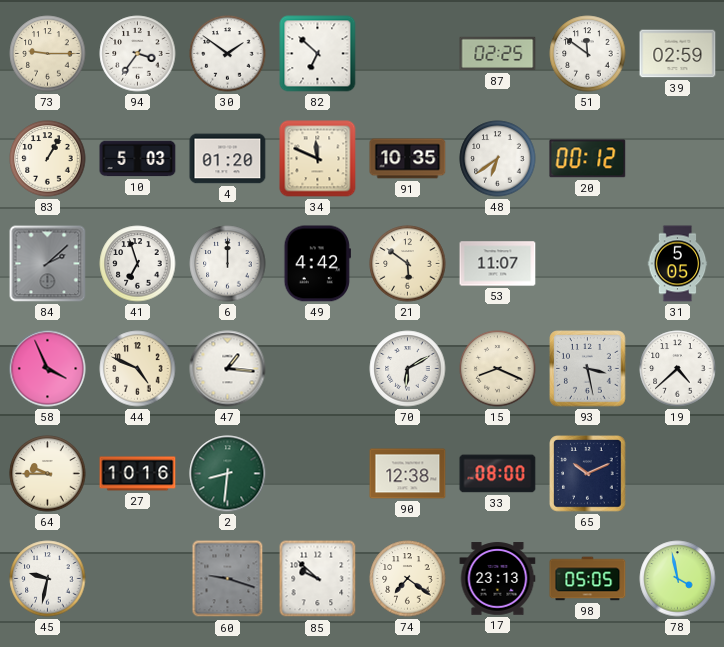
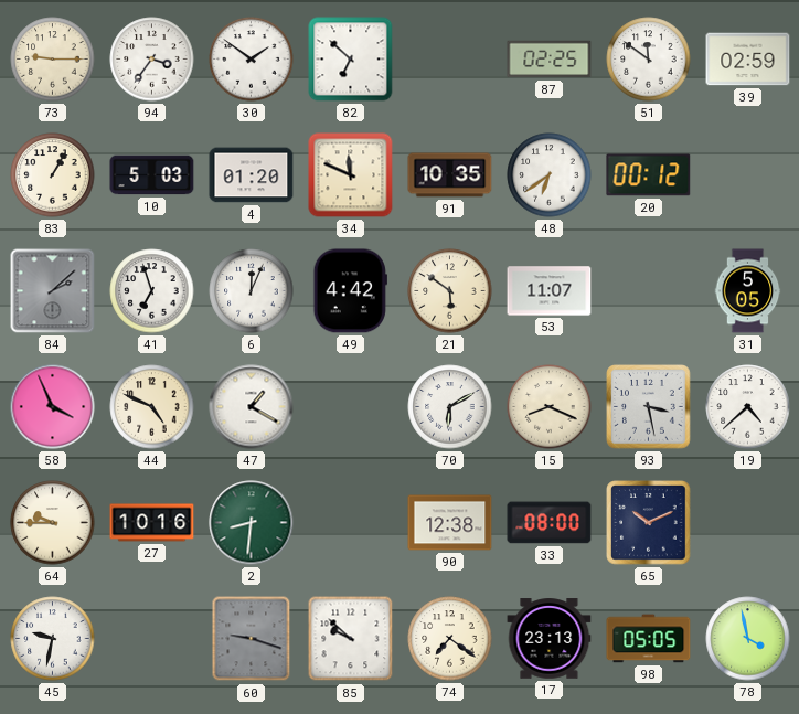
6: 12:00 -> 12:04 (252, 291)
47: 1:16 -> 1:20 (252, 407)
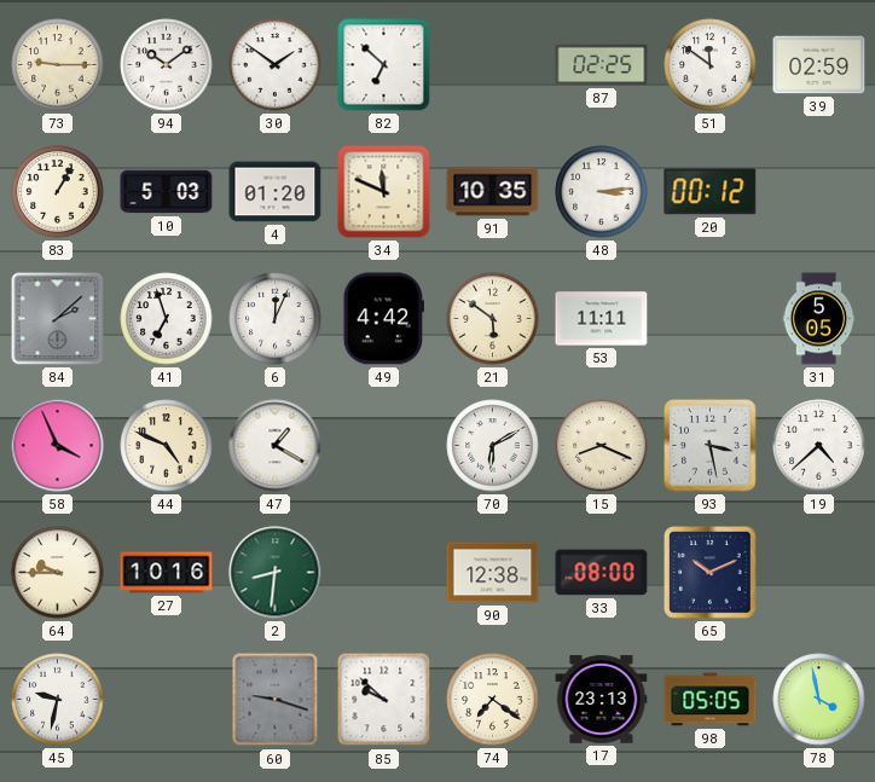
94: 3:36 -> 10:09 (167, 65)
48: 6:39 -> 3:14 (602, 192)
53: 11:07 -> 11:11 (602, 319)
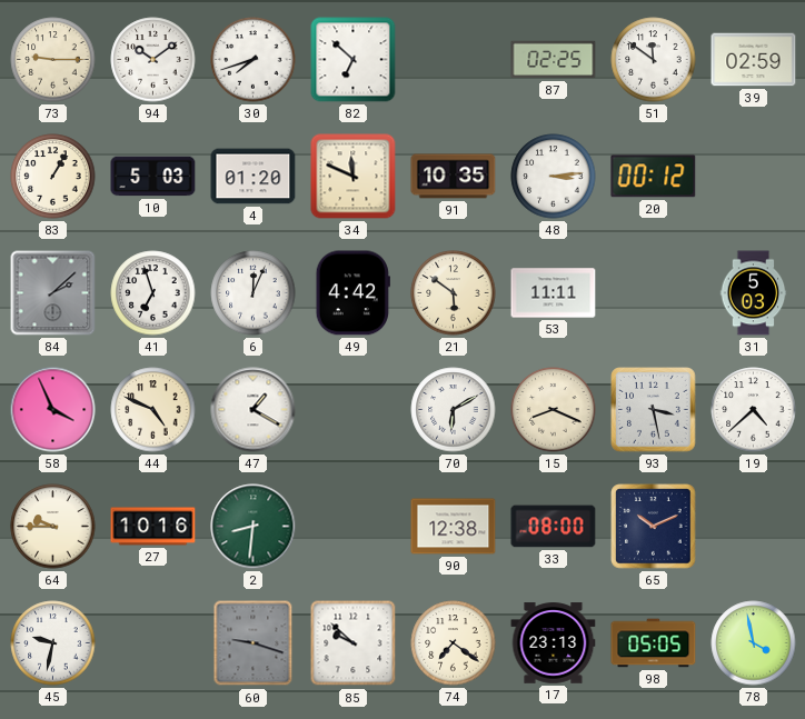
30: 1:51 -> 7:42 (254, 60)
31: 5:05 -> 5:03 (754, 293)
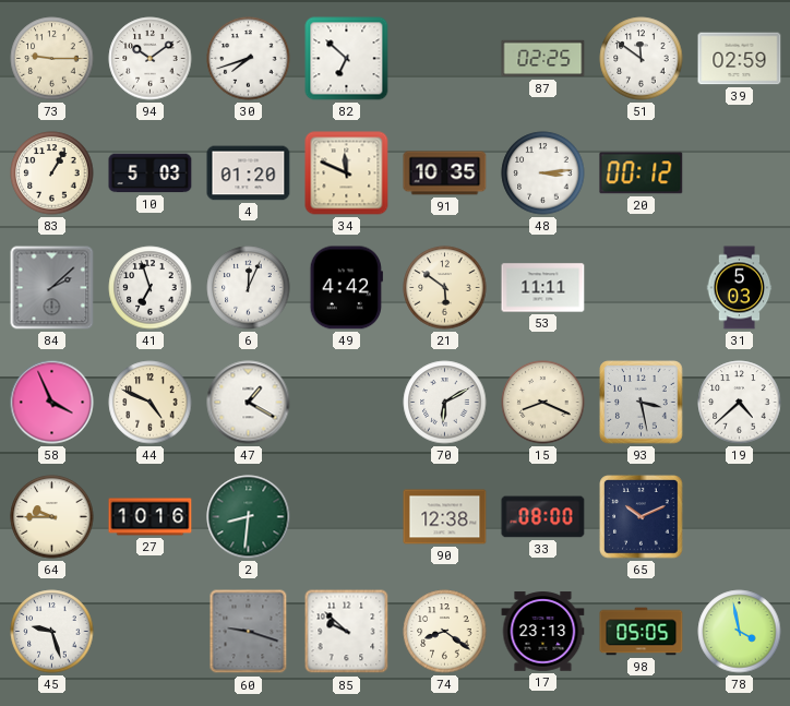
45: 9:32 -> 9:27 (52, 632)
74: 7:21 -> 8:21 (445, 632)
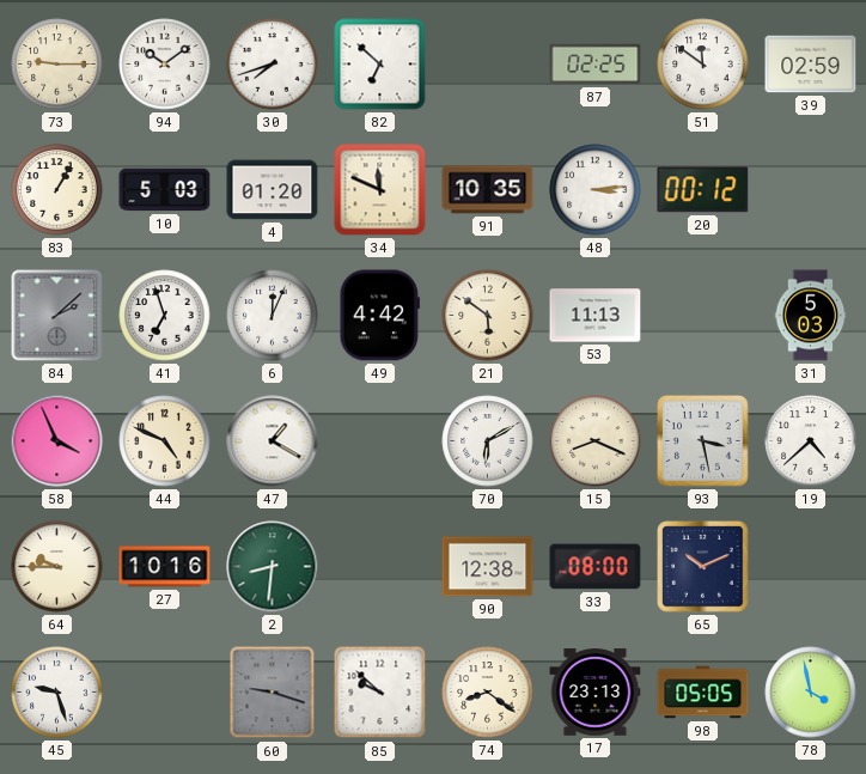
53: 11:11 -> 11:13 (596, 316)
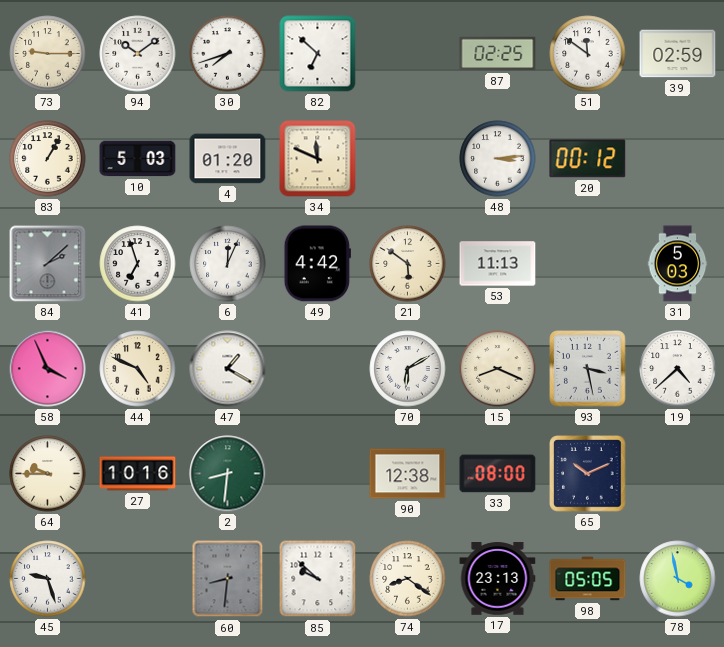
91: 10:35 -> none (488, 190)
60: 9:18 -> 8:31 (228, 579)
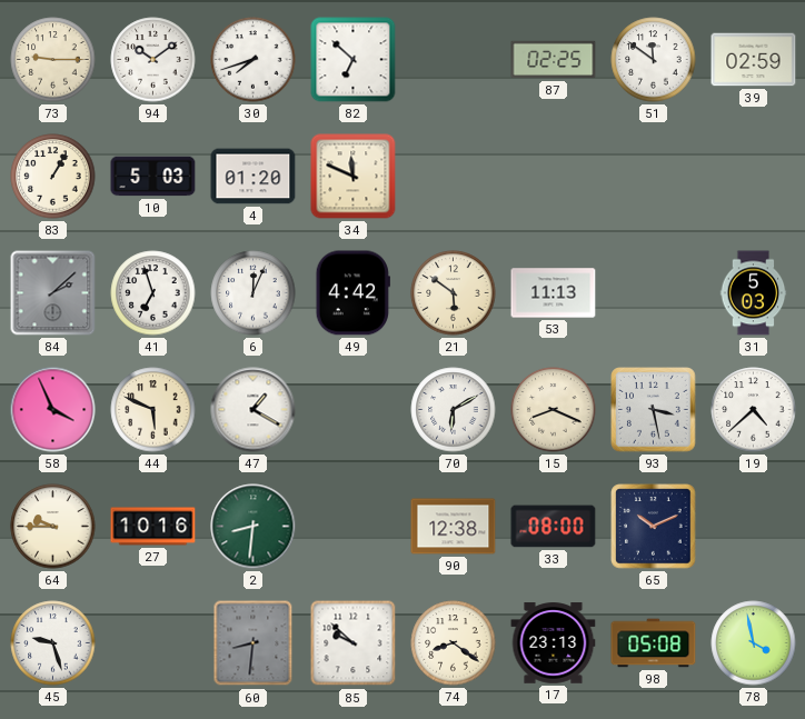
48: 3:14 -> none (498, 159)
20: 00:12 -> none (588, 159)
44: 4:49 -> 5:49 (153, 410)
98: 05:05 -> 05:08 (654, 643)
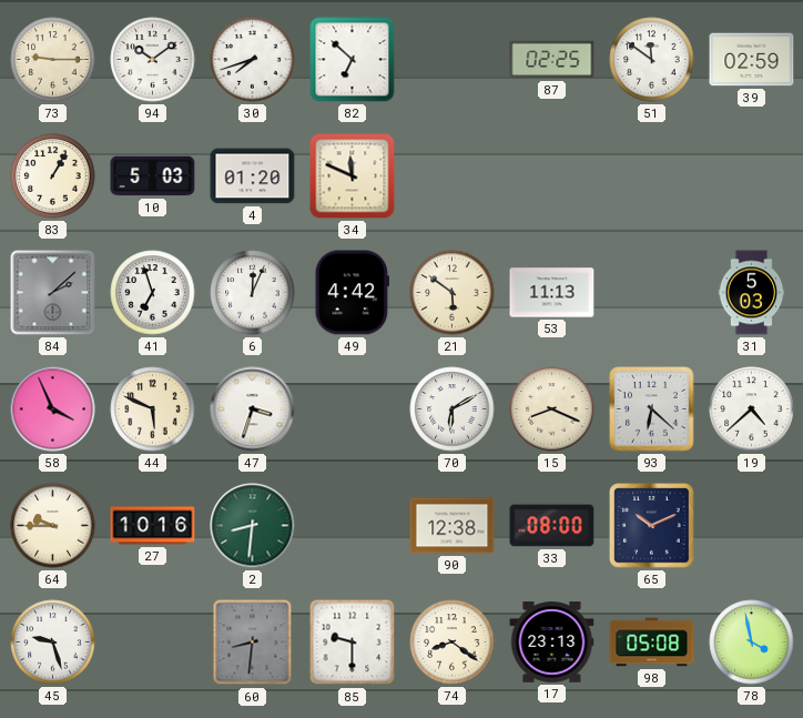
47: 1:20 -> 3:33 (253, 409)
93: 3:28 -> 6:22 (652, 409)
85: 9:52 -> 9:30 (353, 643)
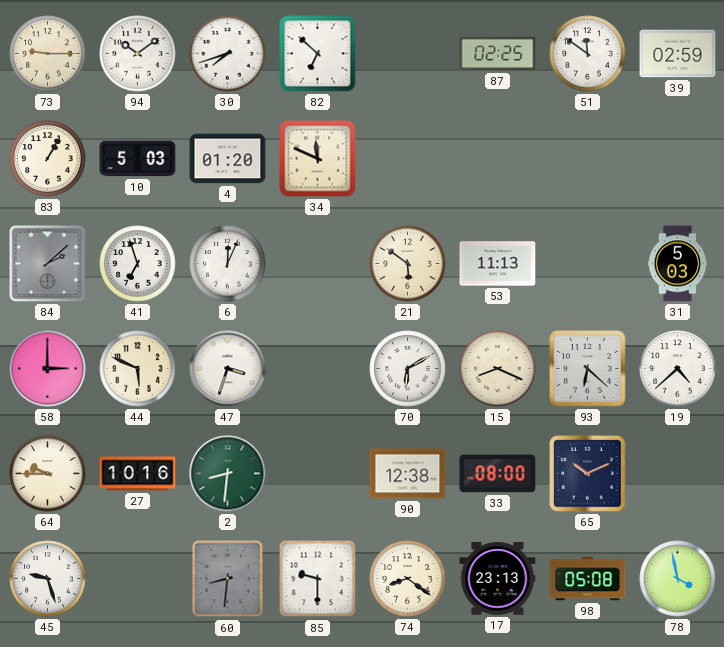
49: 4:42 -> none (352, 293)
58: 3:56 -> 3:00 (48, 369)
